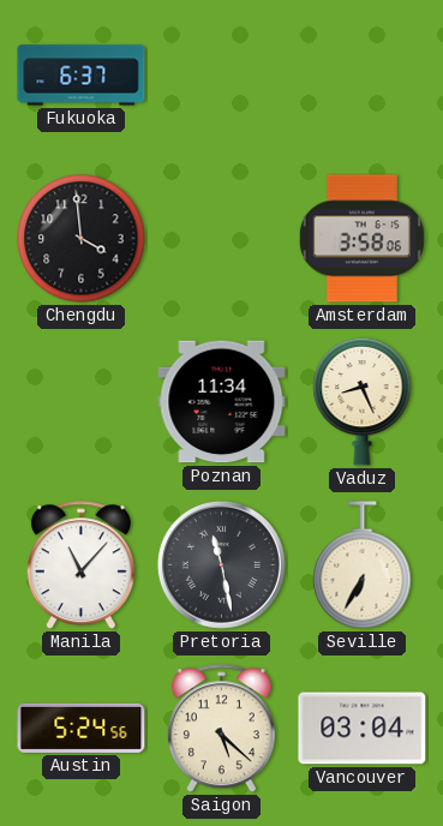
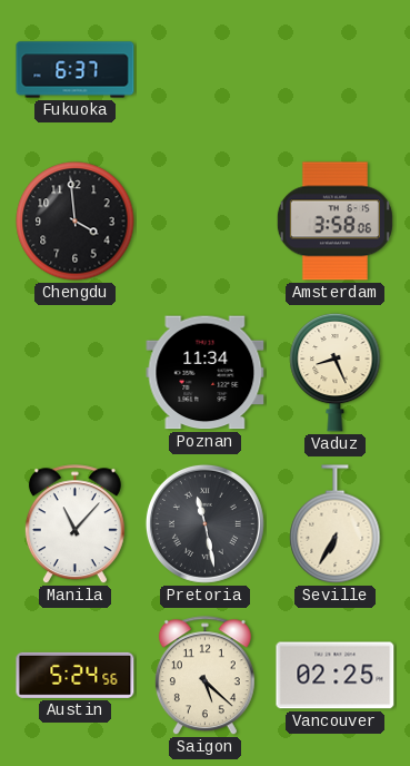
Vancouver: 03:04 -> 02:25 (336, 676)
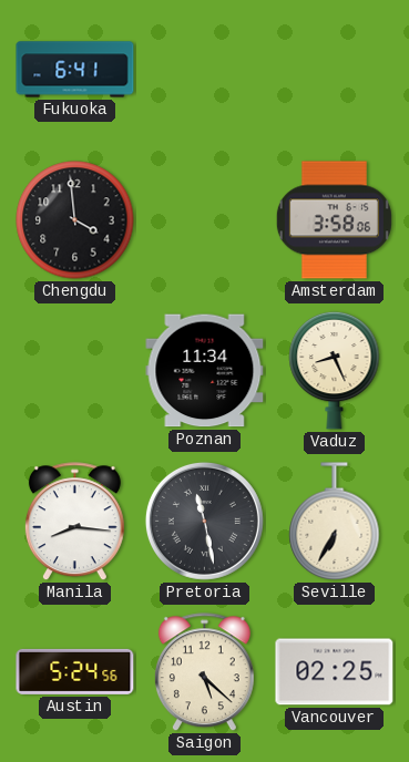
Fukuoka: 6:37 -> 6:41 (75, 70)
Manila: 11:07 -> 8:16 (74, 522)
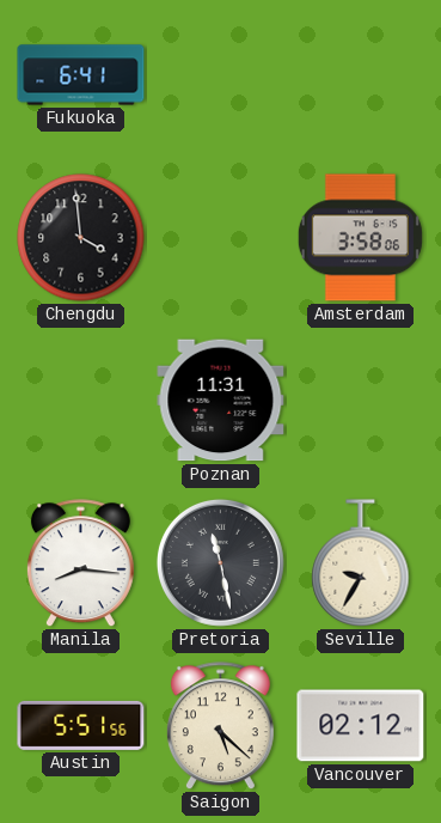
Poznan: 11:34 -> 11:31 (221, 401)
Vaduz: 8:26 -> none (335, 370)
Seville: 6:35 -> 9:35 (361, 563)
Austin: 5:24 -> 5:51 (81, 725)
Vancouver: 02:25 -> 02:12 (361, 726)
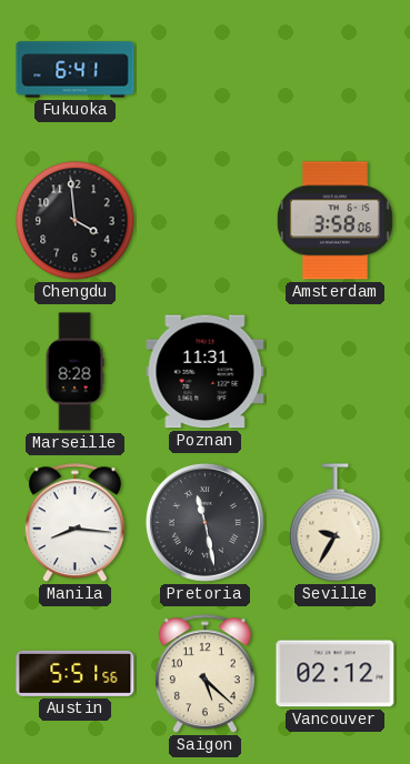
Marseille: none -> 8:28 (74, 372)
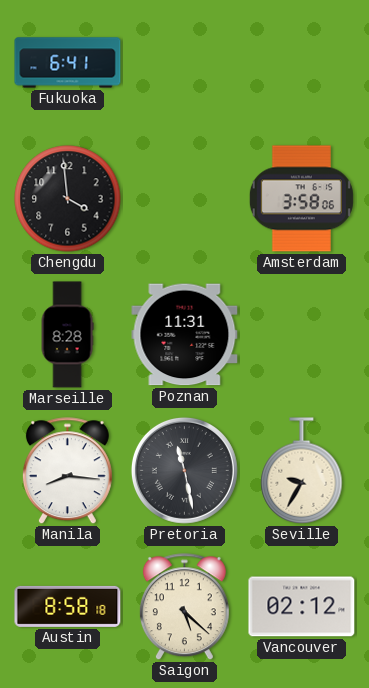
Austin: 5:51 -> 8:58 (68, 606)
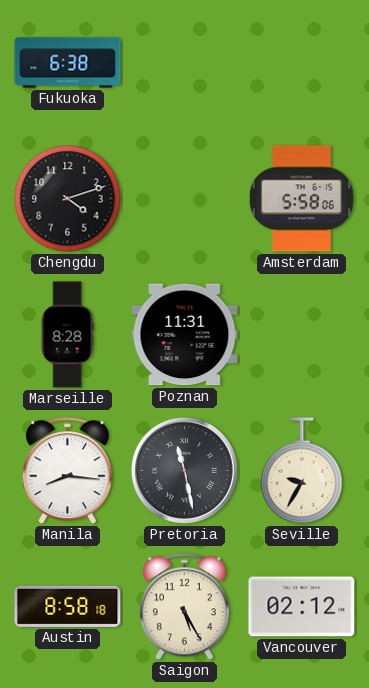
Fukuoka: 6:41 -> 6:38 (68, 63)
Chengdu: 3:59 -> 4:12 (68, 199)
Amsterdam: 3:58 -> 5:58 (301, 199)
Saigon: 5:22 -> 5:25 (184, 607)
